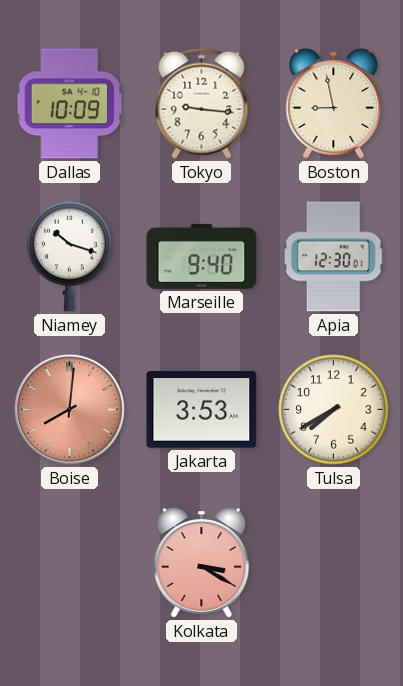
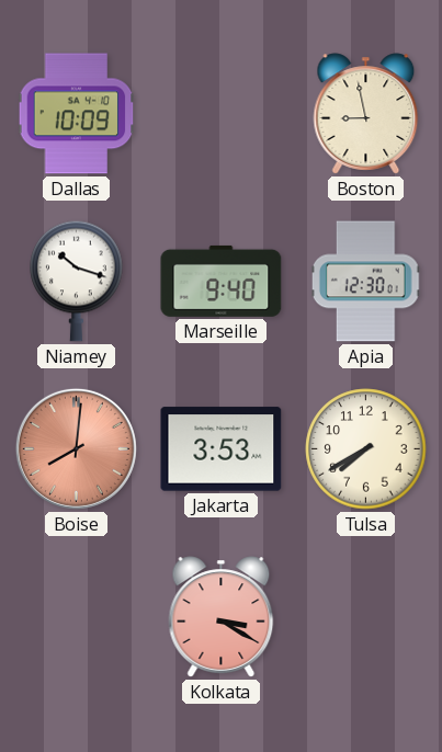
Tokyo: 9:16 -> none (202, 103)
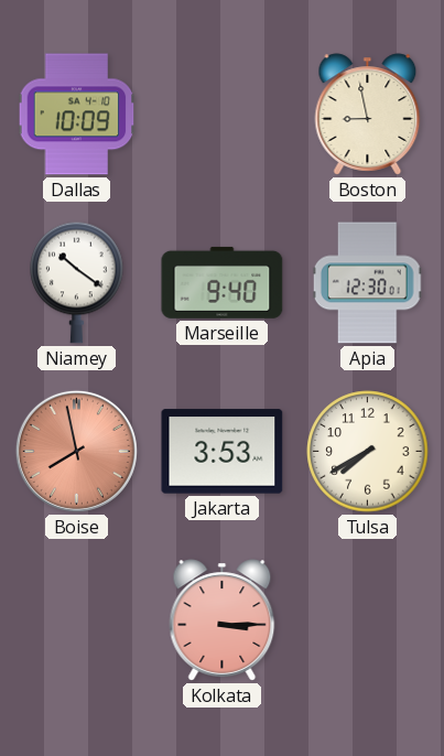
Niamey: 10:18 -> 10:21 (77, 282)
Boise: 8:01 -> 7:58 (76, 451)
Kolkata: 3:20 -> 3:15 (223, 620)
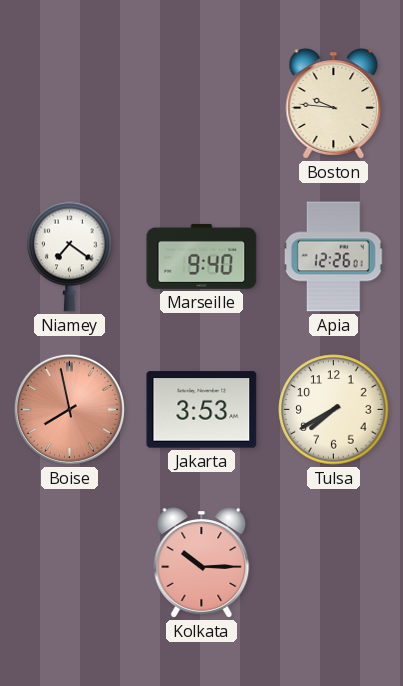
Dallas: 10:09 -> none (77, 115)
Boston: 8:58 -> 9:46 (334, 104)
Niamey: 10:21 -> 7:21 (70, 256)
Apia: 12:30 -> 12:26 (333, 257)
Kolkata: 3:15 -> 10:15 (202, 563)
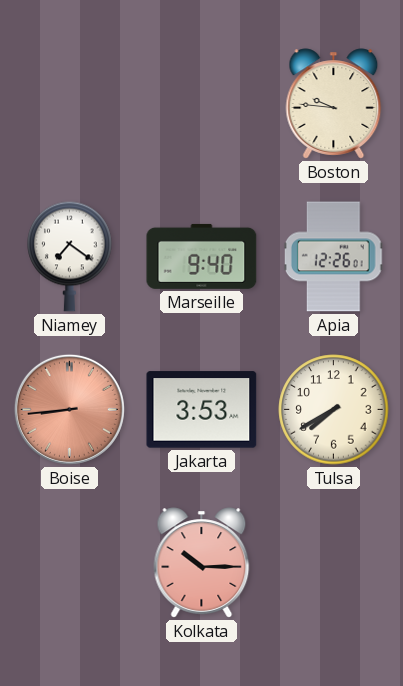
Boise: 7:58 -> 8:44 (69, 409)
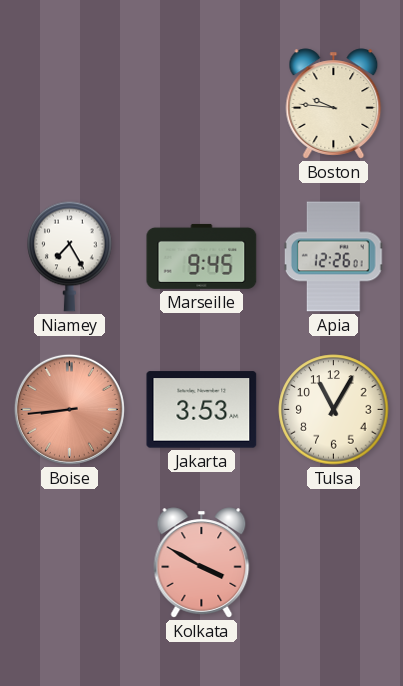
Niamey: 7:21 -> 7:25 (70, 256)
Marseille: 9:40 -> 9:45 (202, 256)
Tulsa: 7:40 -> 11:05 (334, 410)
Kolkata: 10:15 -> 3:50 (202, 563)
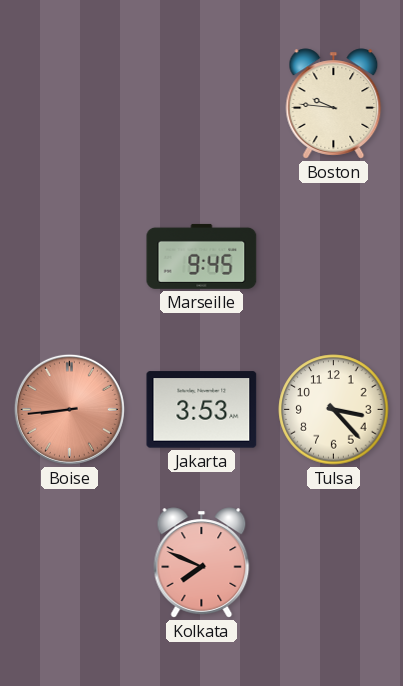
Niamey: 7:25 -> none (70, 256)
Apia: 12:26 -> none (333, 257)
Tulsa: 11:05 -> 3:23 (334, 410)
Kolkata: 3:50 -> 7:49 (202, 563)
